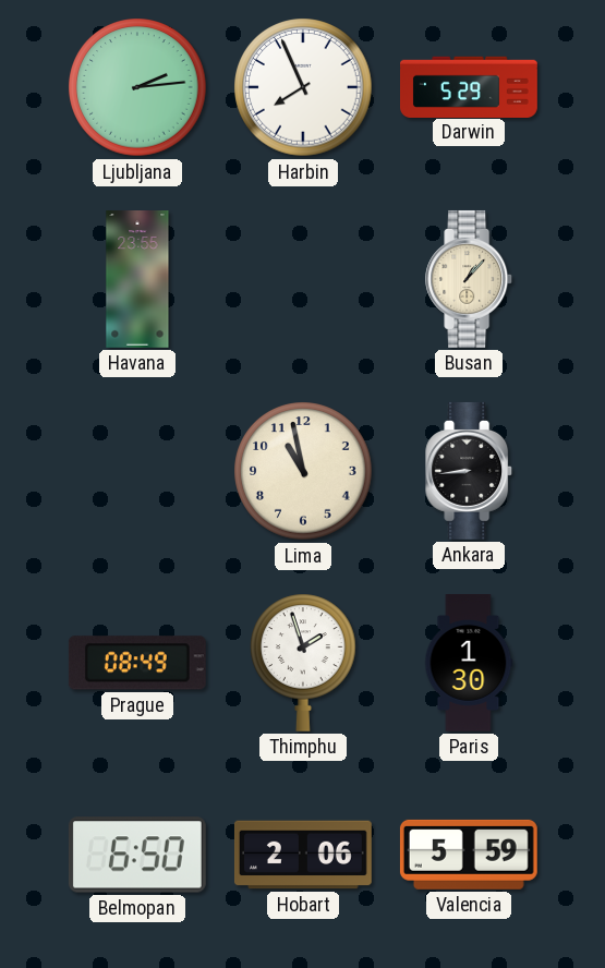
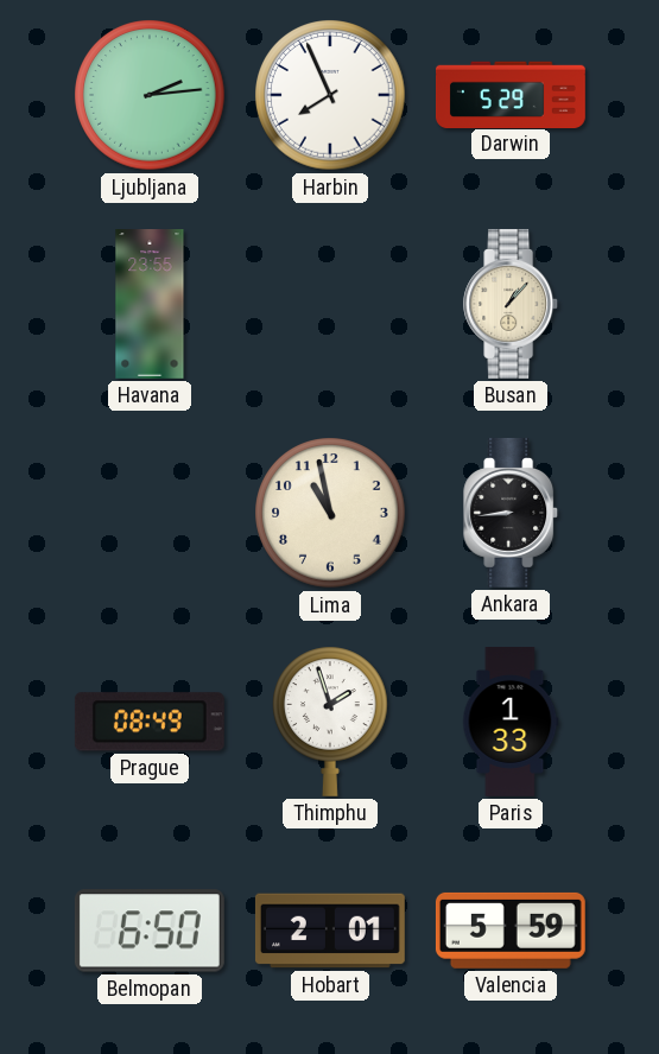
Paris: 1:30 -> 1:33 (511, 723)
Hobart: 2:06 -> 2:01 (330, 931)
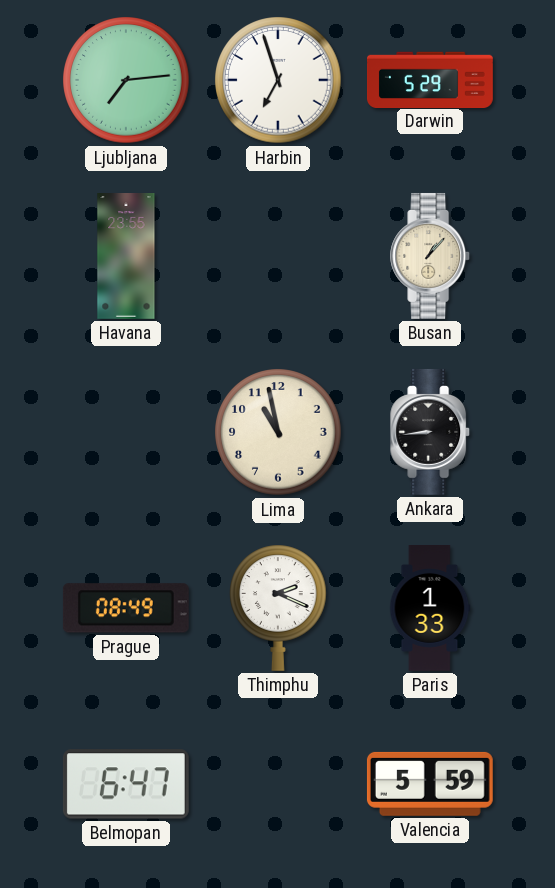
Ljubljana: 2:14 -> 7:14 (126, 80)
Harbin: 7:56 -> 6:57 (278, 80)
Thimphu: 1:57 -> 2:19 (279, 608)
Belmopan: 6:50 -> 6:47 (126, 784)
Hobart: 2:01 -> none (330, 931)
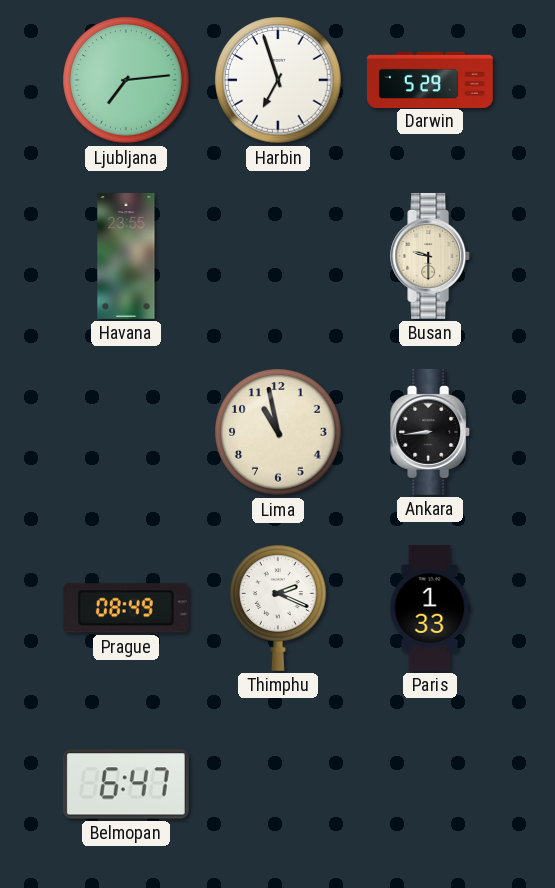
Busan: 1:07 -> 9:30 (431, 256)
Valencia: 5:59 -> none (430, 784)
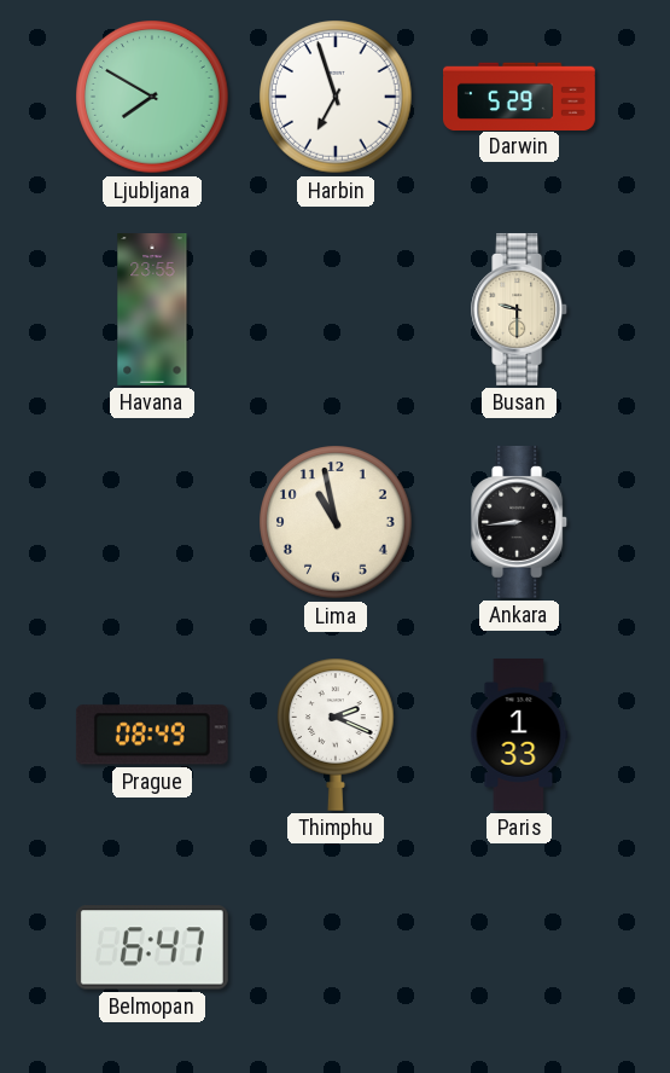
Ljubljana: 7:14 -> 7:50 (152, 97)
